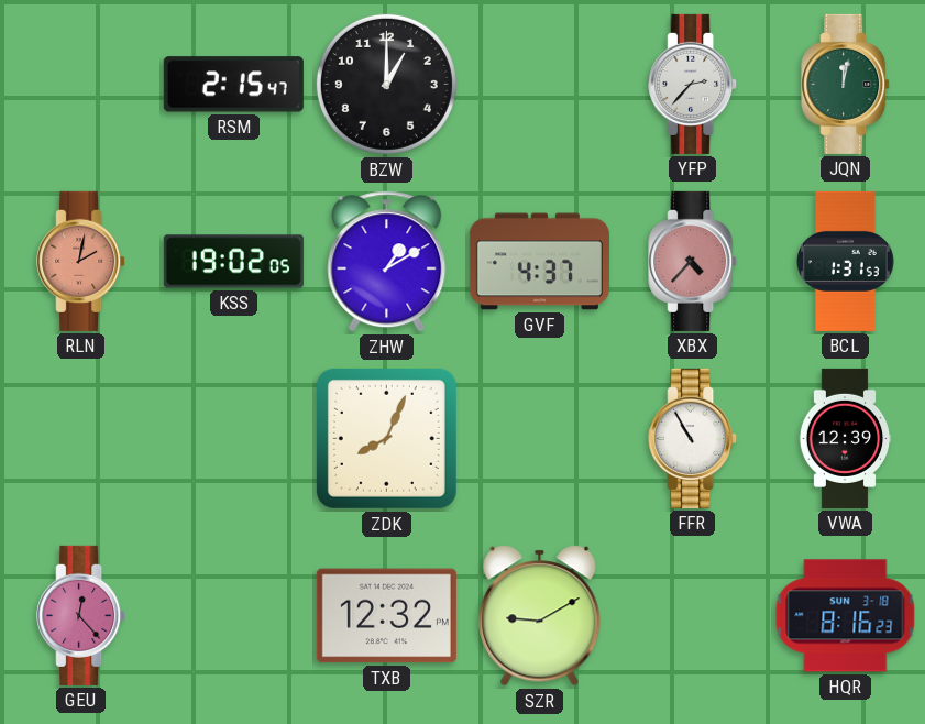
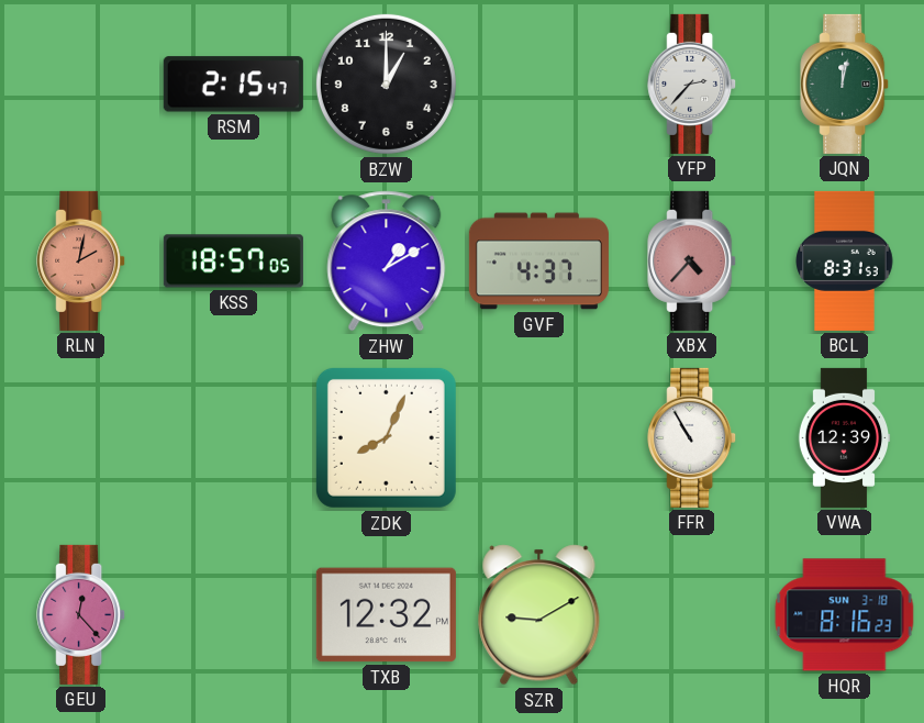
KSS: 19:02 -> 18:57 (233, 262)
BCL: 1:31 -> 8:31 (845, 260)
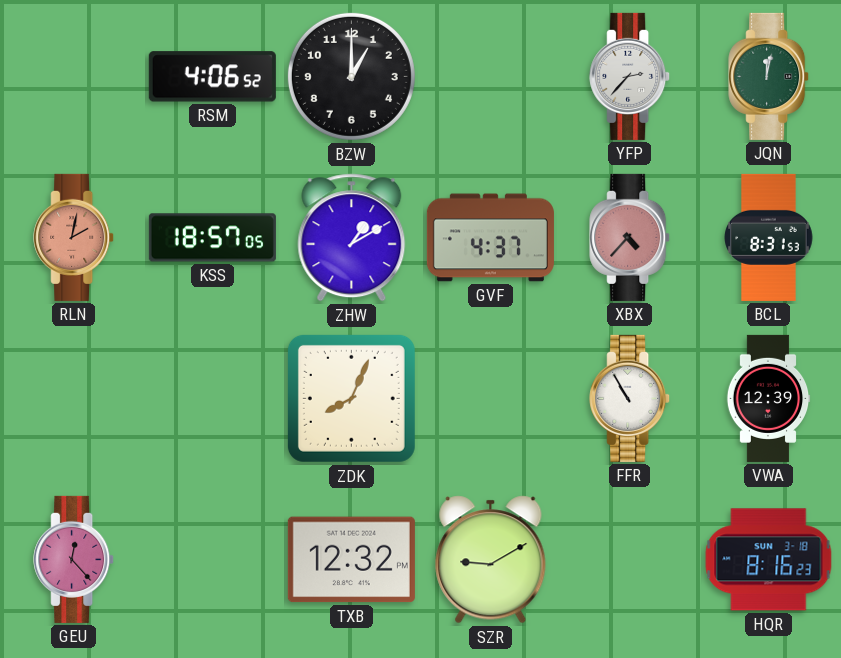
RSM: 2:15 -> 4:06 (212, 77)
